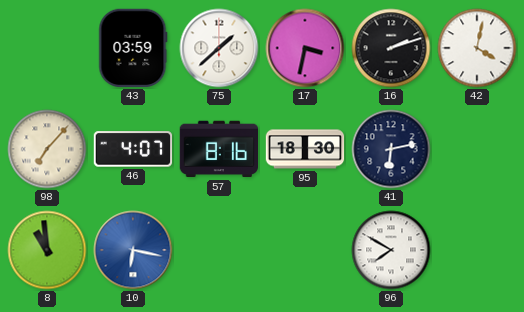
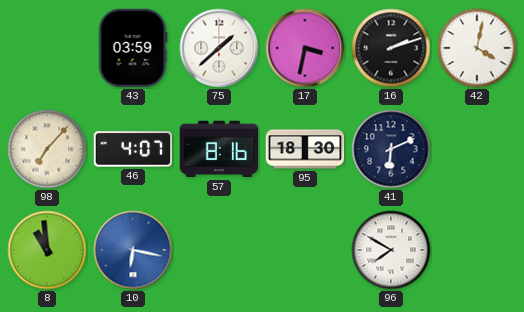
41: 6:13 -> 6:11 (391, 149)
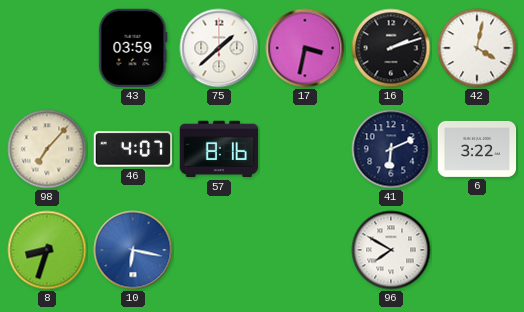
95: 18:30 -> none (305, 149)
6: none -> 3:22 (477, 149)
8: 10:59 -> 8:33 (47, 250)
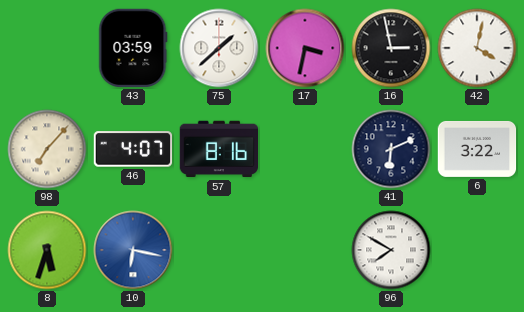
16: 2:12 -> 2:58 (391, 48)
8: 8:33 -> 5:33 (47, 250)
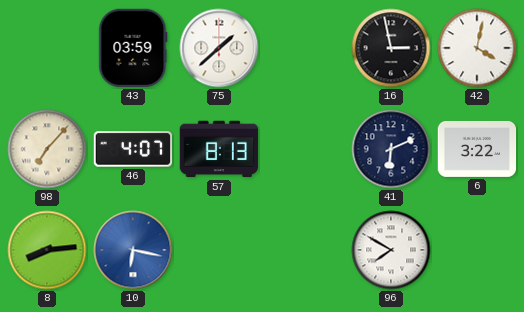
17: 3:32 -> none (305, 48)
57: 8:16 -> 8:13 (218, 149)
8: 5:33 -> 8:14 (47, 250)
